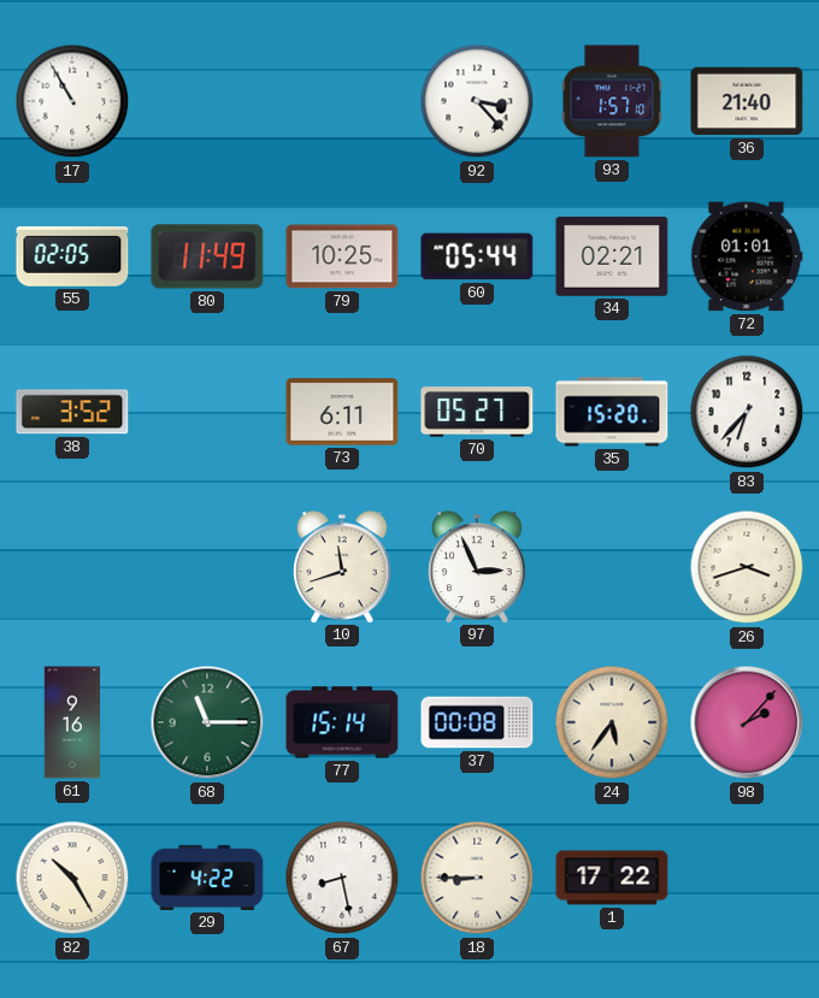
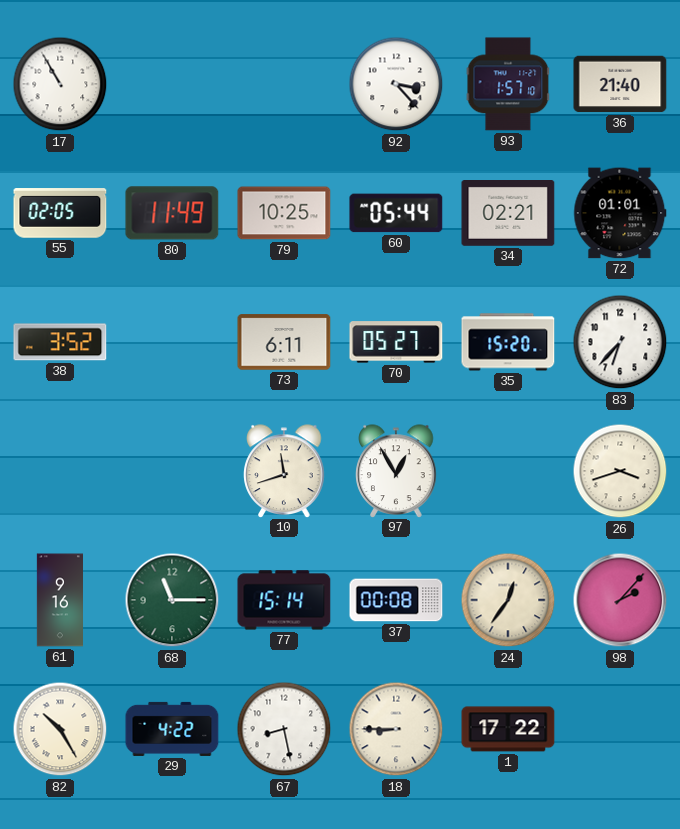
97: 2:56 -> 12:55 (396, 471)
24: 5:36 -> 12:36 (508, 600)
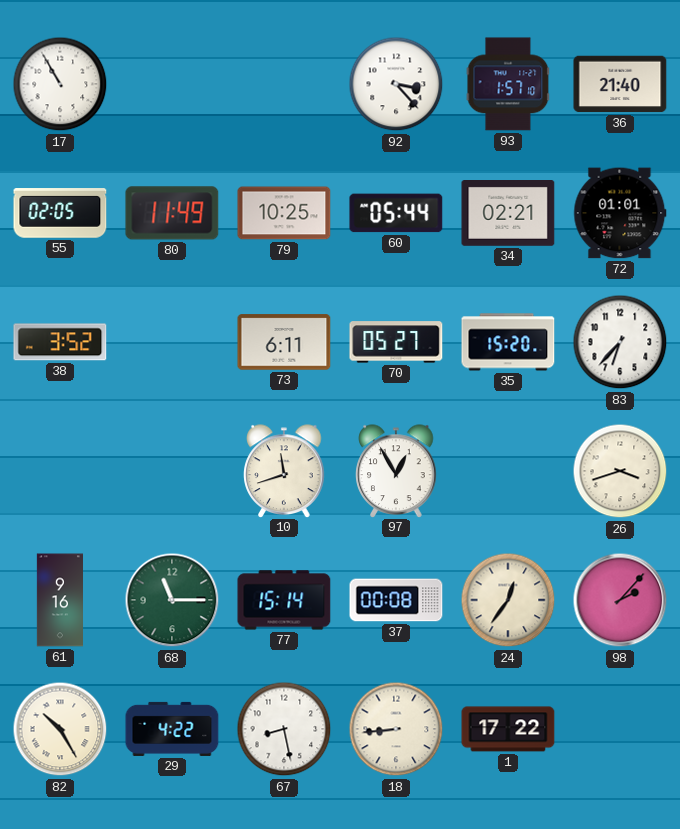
18: 8:45 -> 8:44 (396, 729)
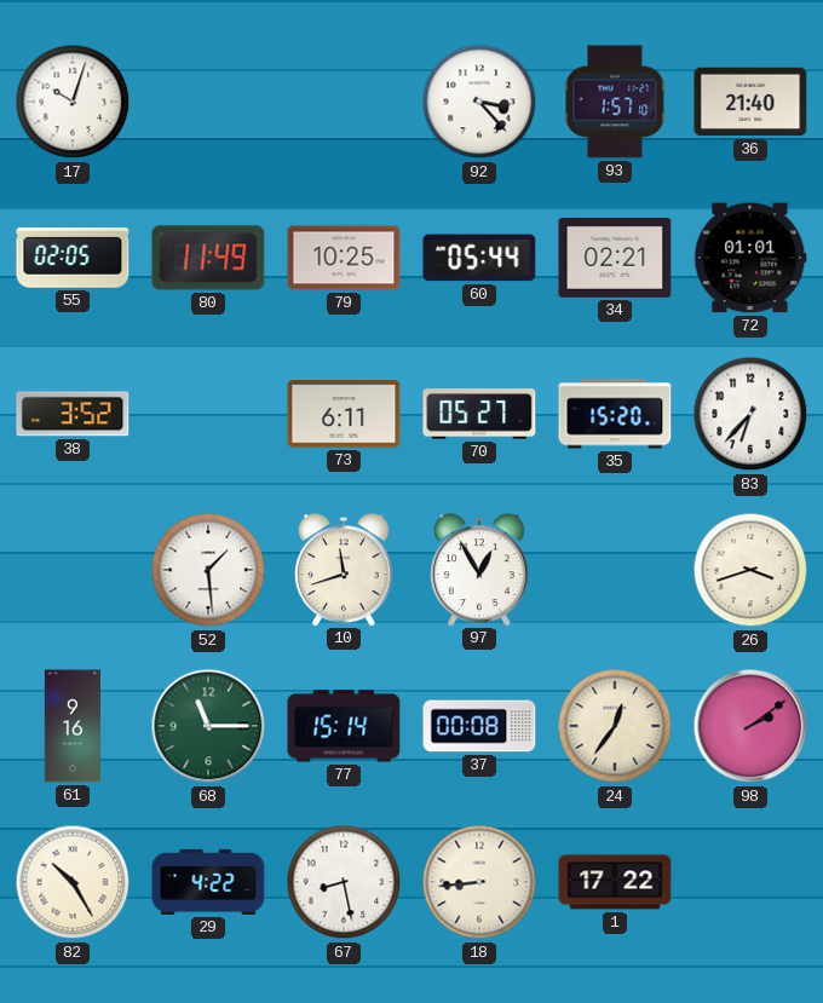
17: 10:55 -> 10:03 (73, 102)
52: none -> 1:29 (208, 570)
98: 2:07 -> 2:09 (750, 726)
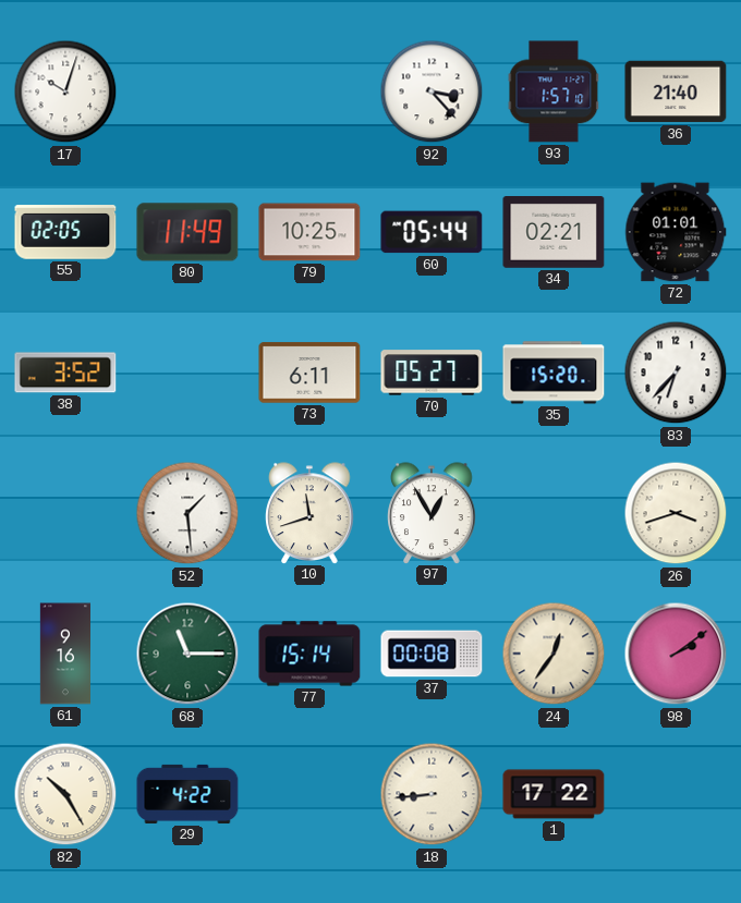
67: 8:28 -> none (344, 882)
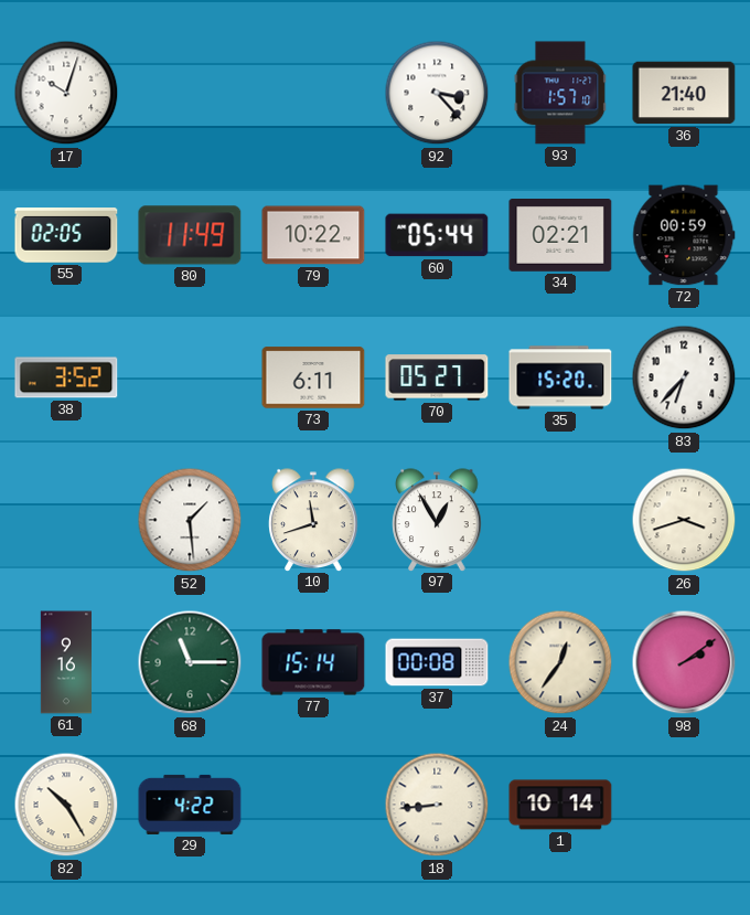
79: 10:25 -> 10:22 (313, 235)
72: 01:01 -> 00:59 (684, 235)
1: 17:22 -> 10:14 (560, 805)
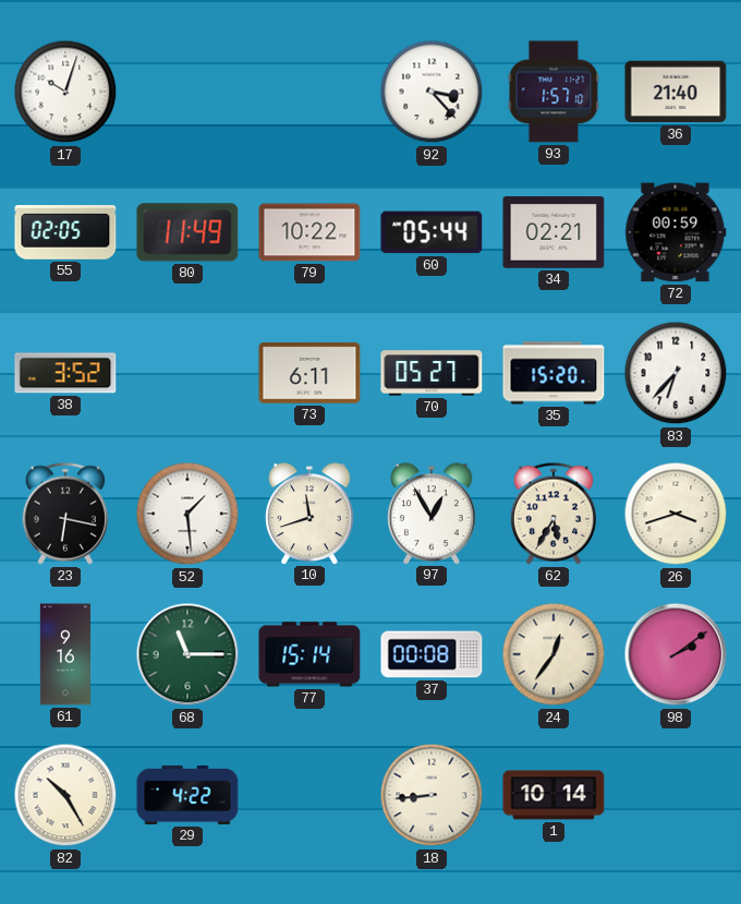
23: none -> 6:17 (65, 514)
62: none -> 5:35 (554, 514)
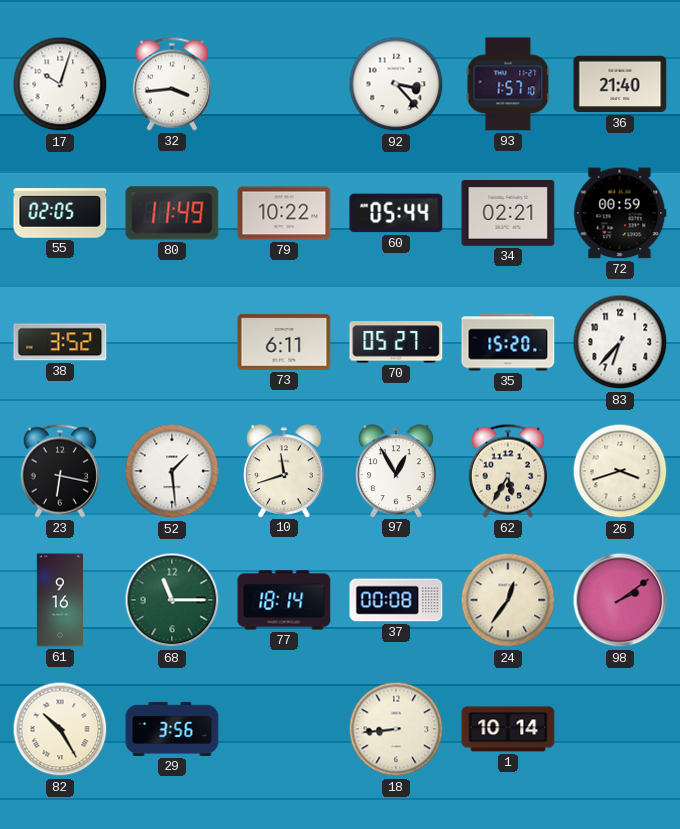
32: none -> 3:44 (172, 84)
77: 15:14 -> 18:14 (284, 600)
29: 4:22 -> 3:56 (172, 729)
